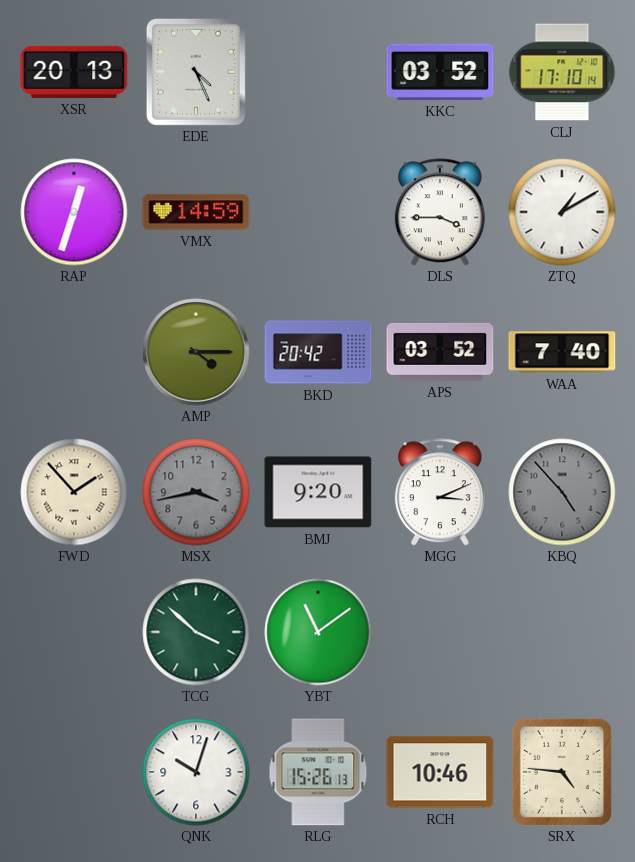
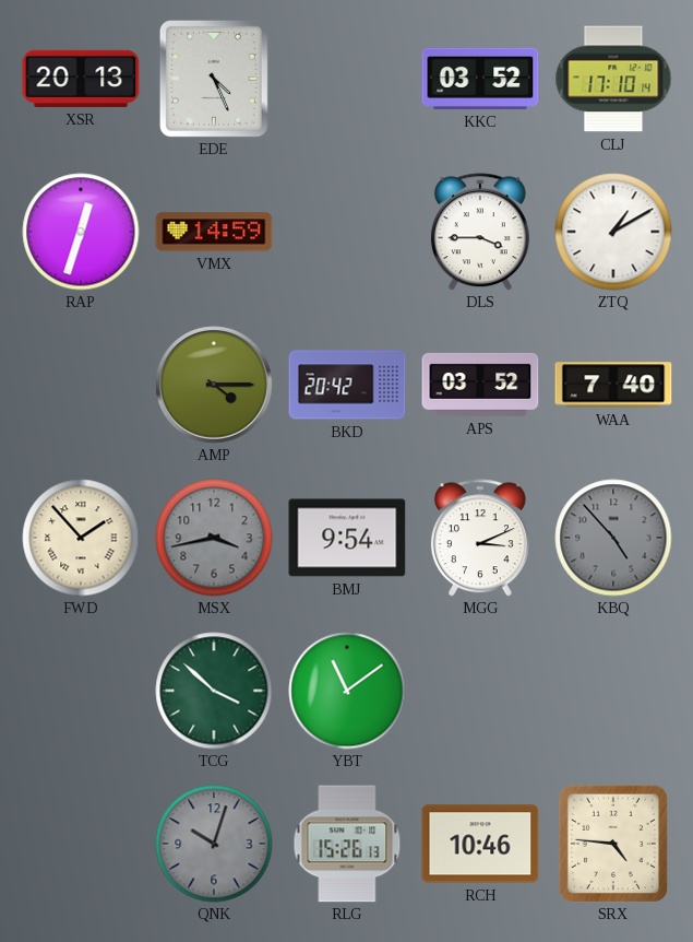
BMJ: 9:20 -> 9:54 (347, 538)
QNK dial: white -> grey (214, 844)
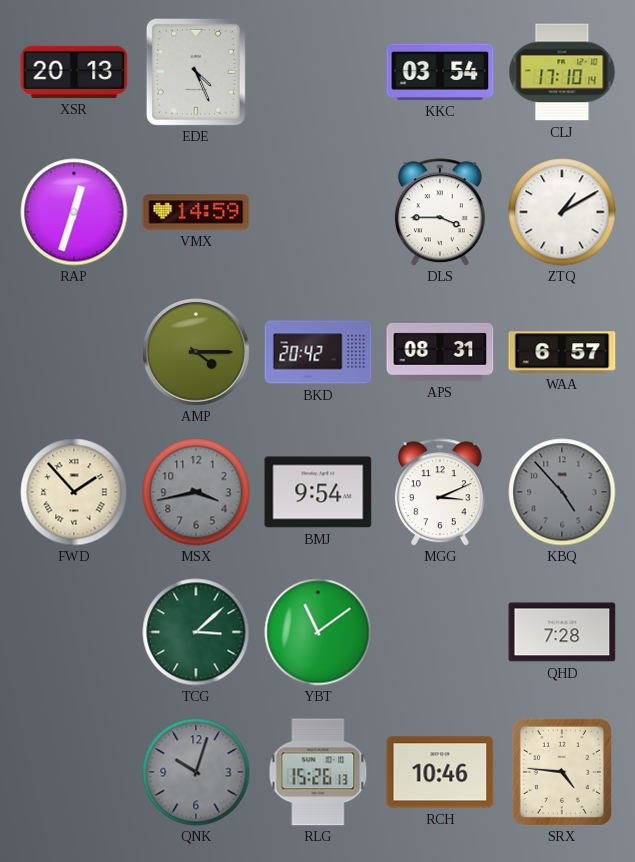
KKC: 03:52 -> 03:54 (440, 72)
APS: 03:52 -> 08:31 (440, 352)
WAA: 7:40 -> 6:57 (562, 352)
TCG: 3:52 -> 3:08 (196, 632)
QHD: none -> 7:28 (562, 632)
